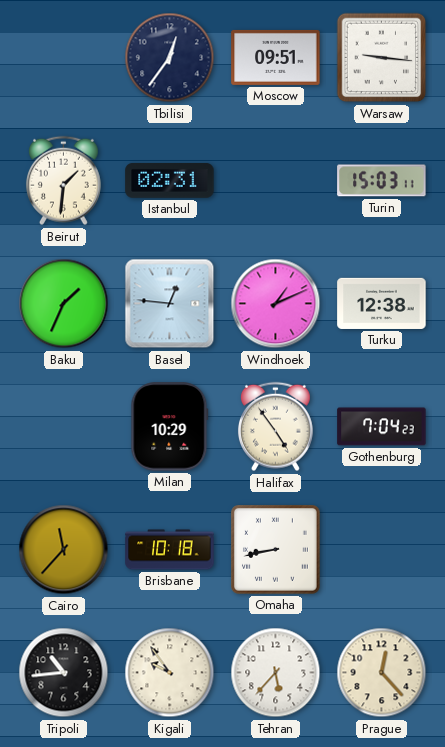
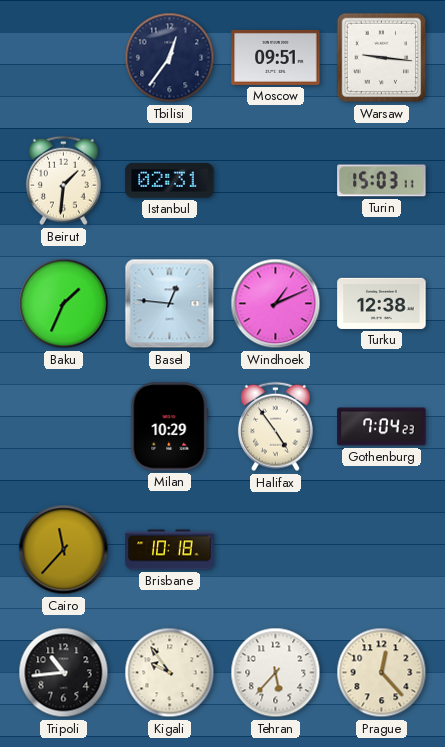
Omaha: 8:43 -> none (276, 550)
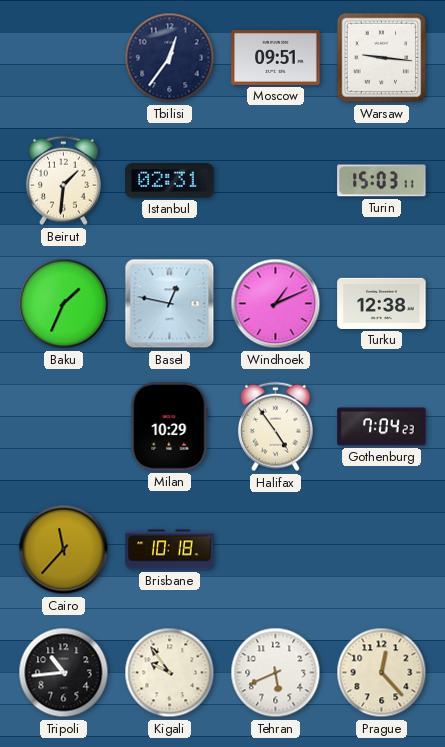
Basel: 12:46 -> 12:47 (170, 304)
Tehran: 5:37 -> 5:41 (276, 673)
